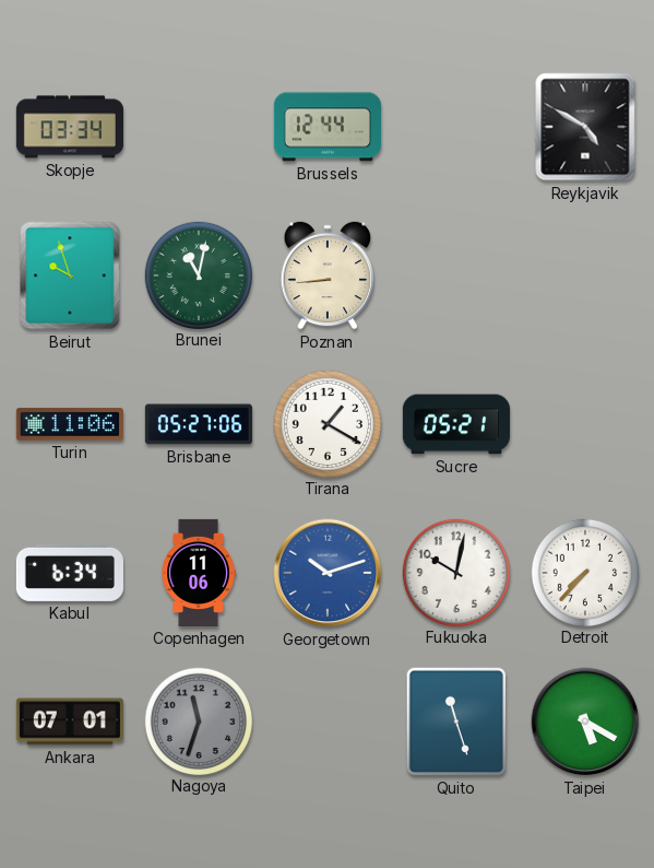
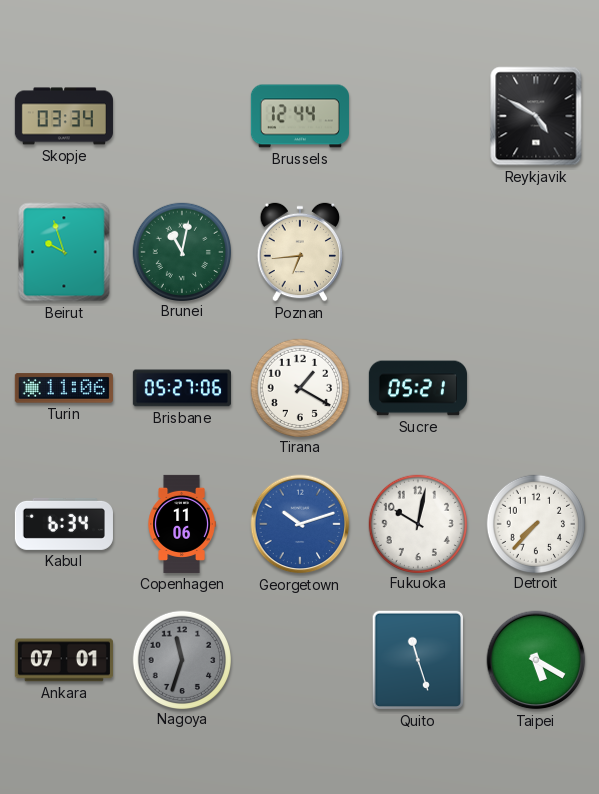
Poznan: 8:44 -> 6:44 (300, 252)
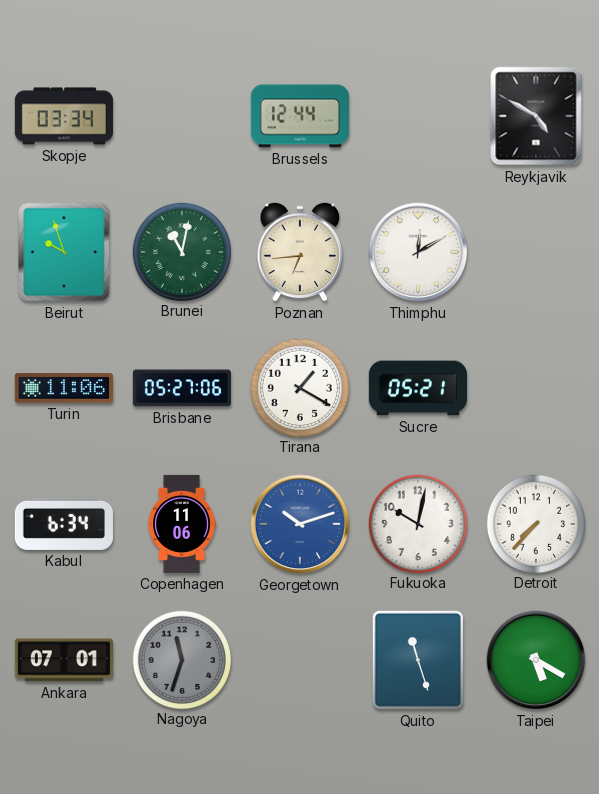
Thimphu: none -> 12:10 (418, 252)
